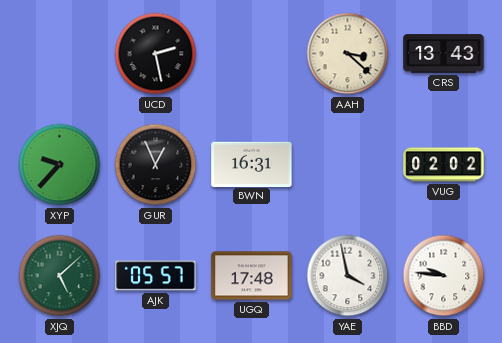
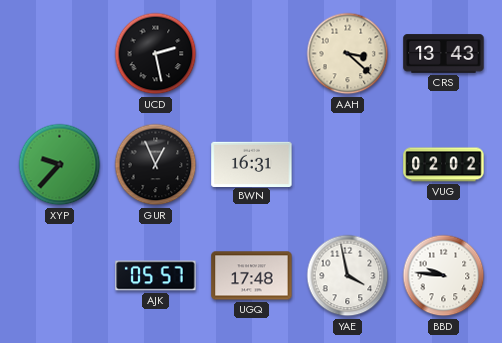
XJQ: 5:08 -> none (60, 276)
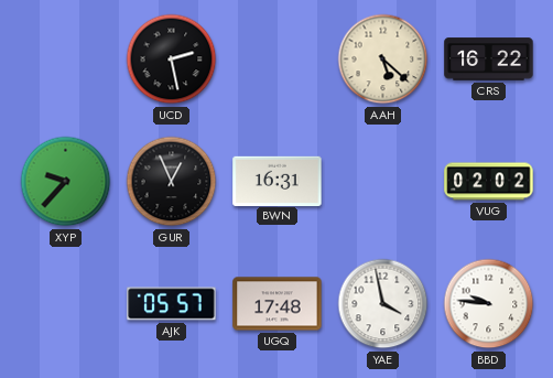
AAH: 3:22 -> 5:22 (383, 60)
CRS: 13:43 -> 16:22 (489, 60)
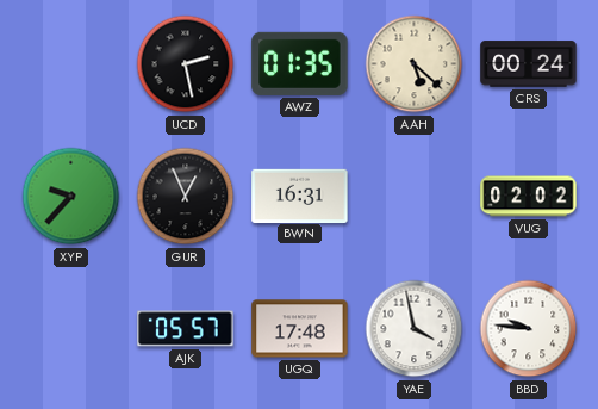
AWZ: none -> 01:35 (300, 63)
CRS: 16:22 -> 00:24 (529, 64)
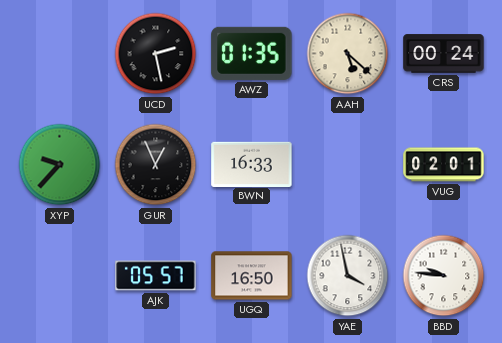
BWN: 16:31 -> 16:33 (252, 164)
VUG: 02:02 -> 02:01 (444, 165)
UGQ: 17:48 -> 16:50 (252, 276)
